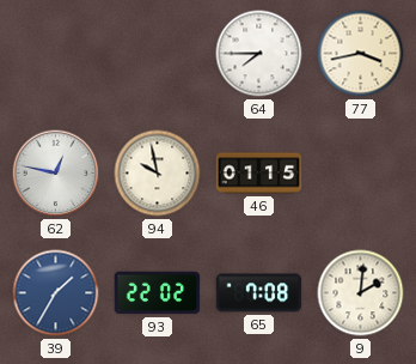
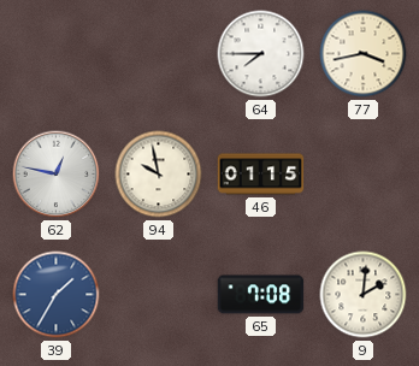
93: 22:02 -> none (158, 293)
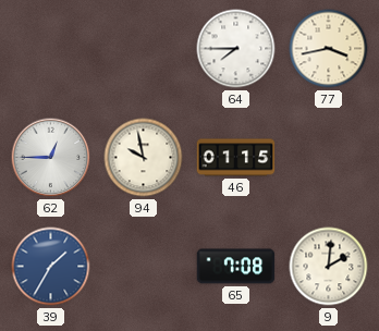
62: 12:47 -> 12:45 (51, 158)
